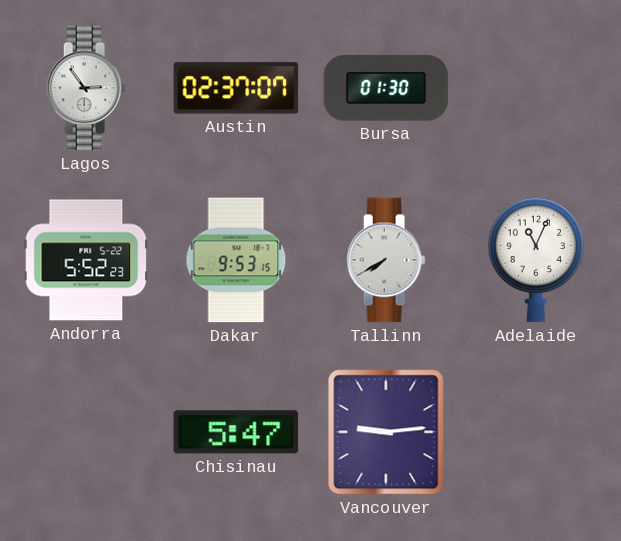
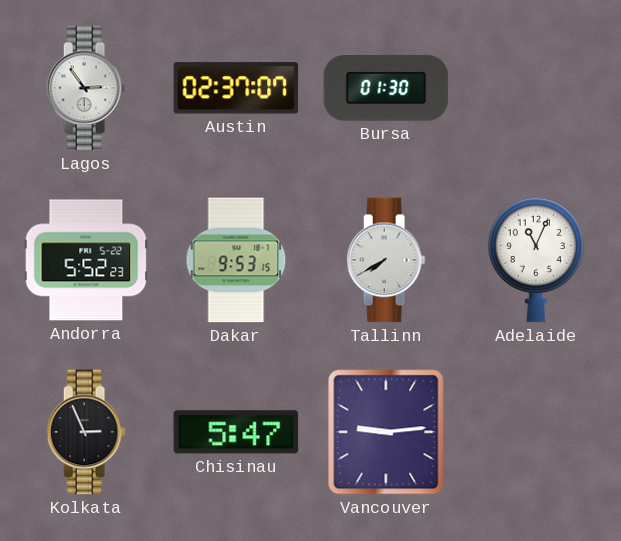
Kolkata: none -> 2:56 (86, 432)
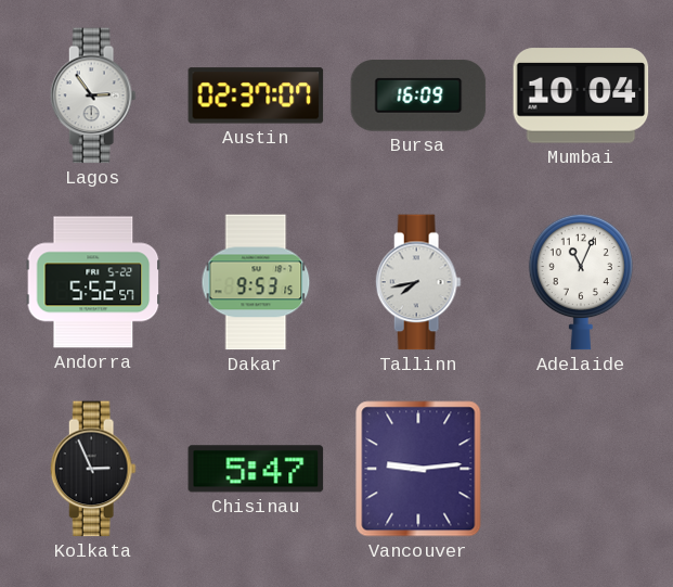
Bursa: 01:30 -> 16:09 (418, 95)
Mumbai: none -> 10:04 (581, 95)
Andorra: 5:52:23 -> 5:52:57 (93, 282)
Tallinn: 7:40 -> 7:43 (418, 282)
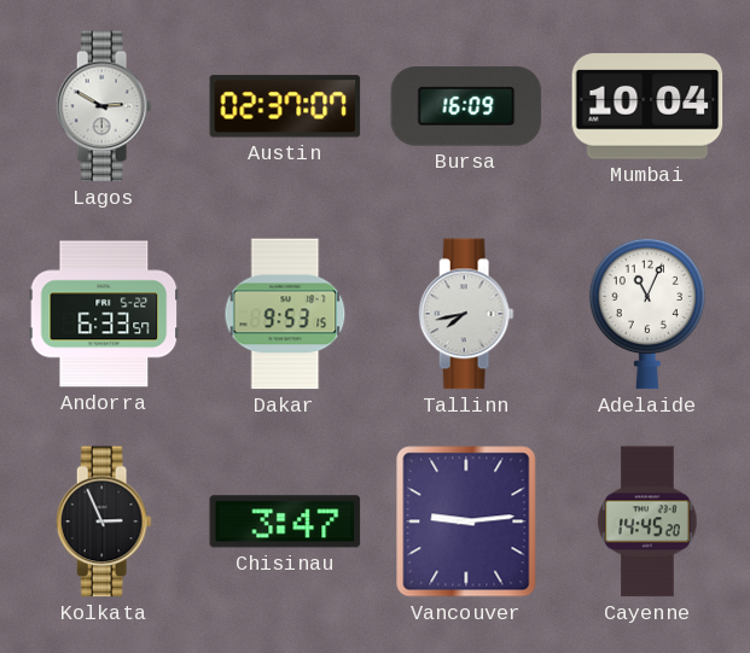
Lagos: 2:54 -> 2:50 (104, 106)
Andorra: 5:52 -> 6:33 (104, 314)
Chisinau: 5:47 -> 3:47 (285, 521)
Cayenne: none -> 14:45 (647, 521)
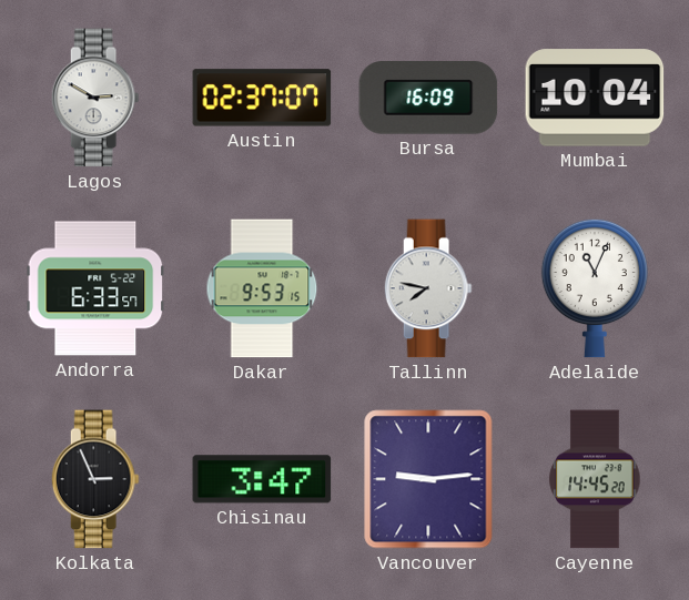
Tallinn: 7:43 -> 7:47 (428, 288)
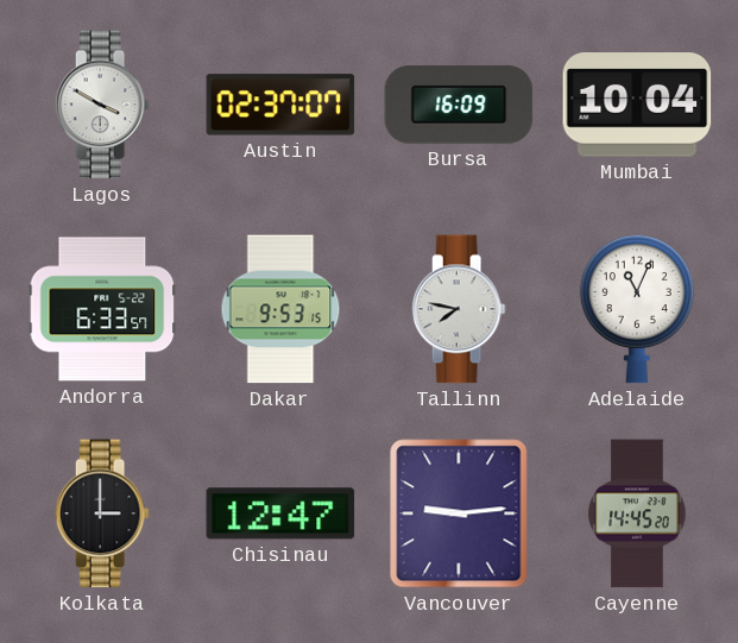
Lagos: 2:50 -> 3:50 (102, 105)
Kolkata: 2:56 -> 3:00 (102, 513)
Chisinau: 3:47 -> 12:47 (280, 513)
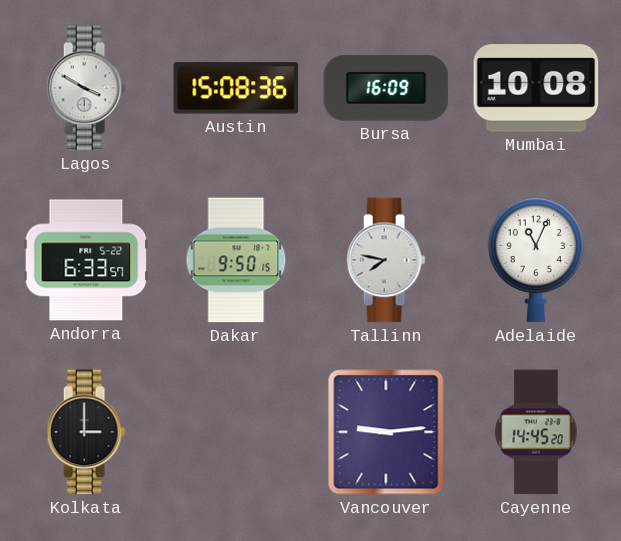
Austin: 02:37 -> 15:08 (236, 88)
Mumbai: 10:04 -> 10:08 (536, 88)
Dakar: 9:53 -> 9:50 (236, 260)
Chisinau: 12:47 -> none (280, 513)
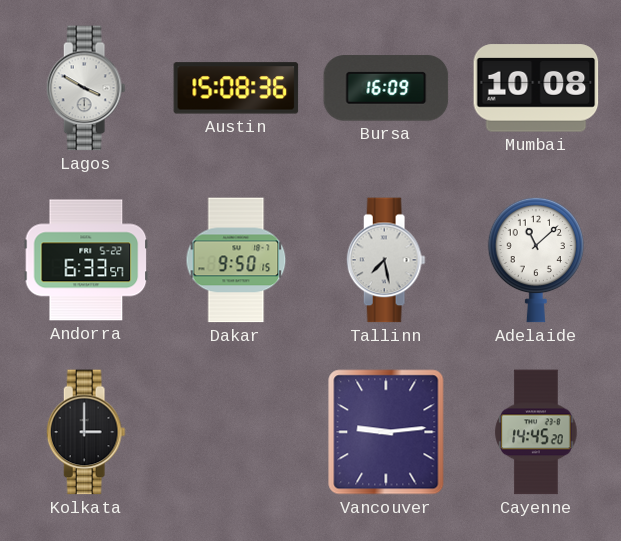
Tallinn: 7:47 -> 7:28 (386, 260)
Adelaide: 11:04 -> 11:08 (536, 260)
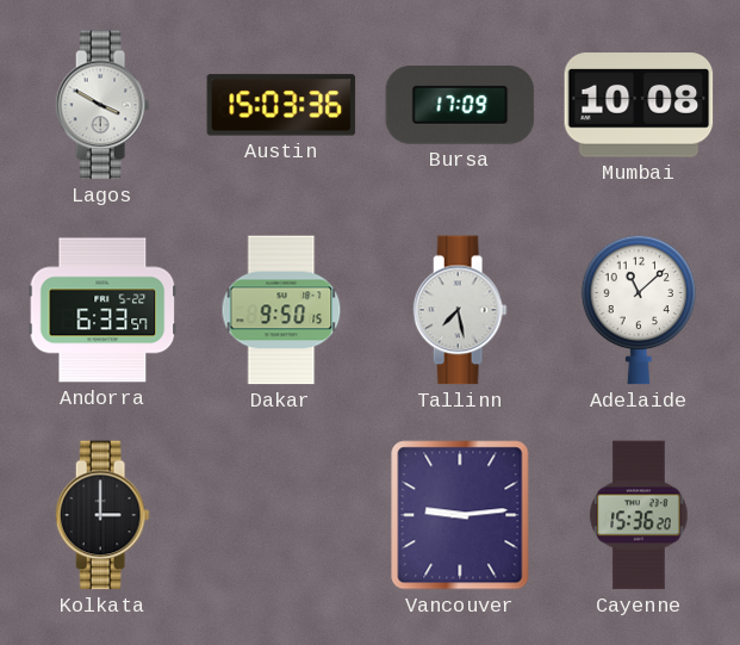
Austin: 15:08 -> 15:03 (281, 105)
Bursa: 16:09 -> 17:09 (460, 105)
Cayenne: 14:45 -> 15:36 (639, 515)
